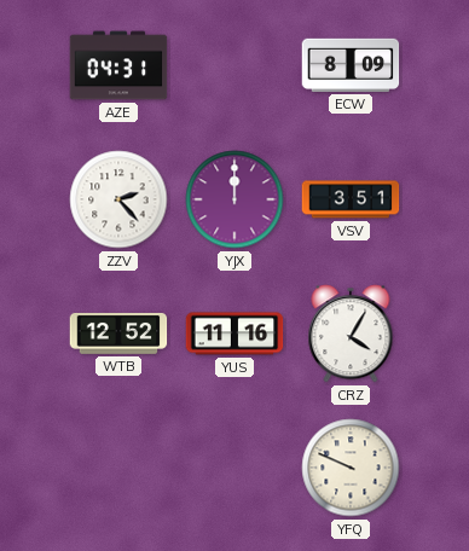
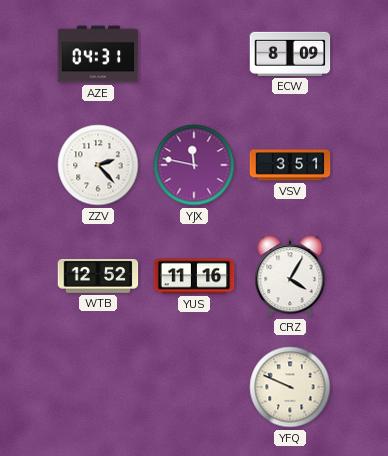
YJX: 12:00 -> 11:47 (194, 165)
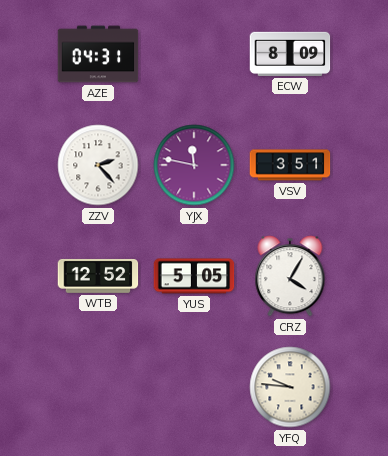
YUS: 11:16 -> 5:05 (194, 276)
YFQ: 9:49 -> 9:46 (290, 387)
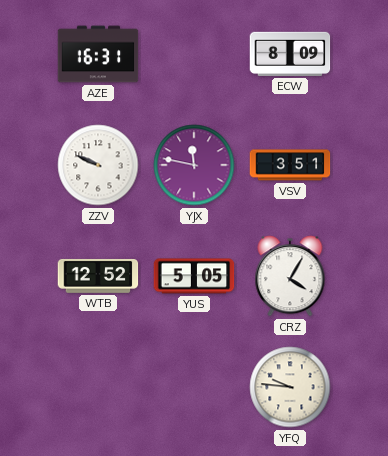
AZE: 04:31 -> 16:31 (98, 54)
ZZV: 2:23 -> 9:49 (98, 165)
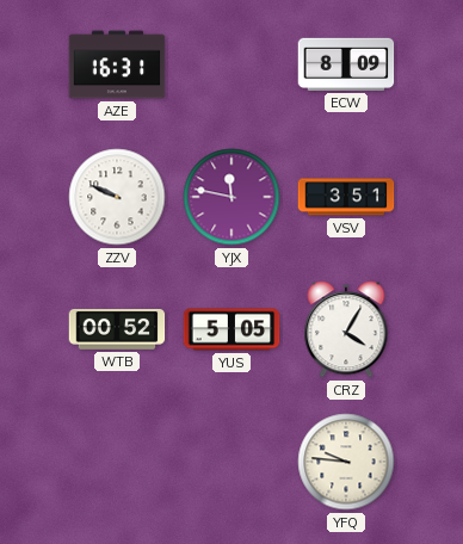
WTB: 12:52 -> 00:52 (117, 329)
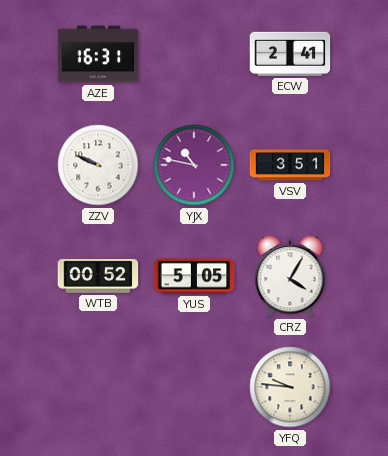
ECW: 8:09 -> 2:41 (290, 54)
YJX: 11:47 -> 10:47 (194, 165)
